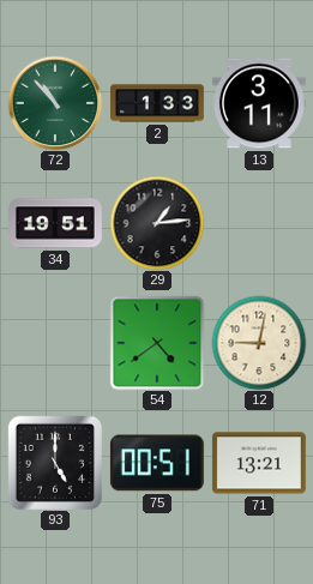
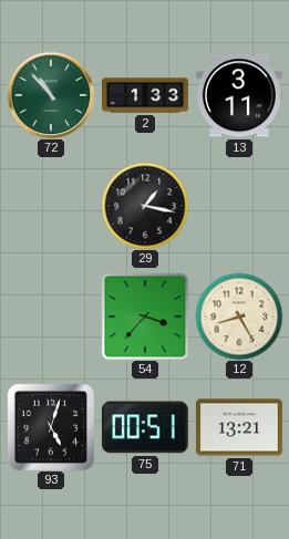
34: 19:51 -> none (56, 223)
29: 1:14 -> 1:17 (145, 206)
54: 4:39 -> 3:37 (145, 317)
12: 9:02 -> 8:25 (239, 317)
93: 5:00 -> 5:03 (51, 427)
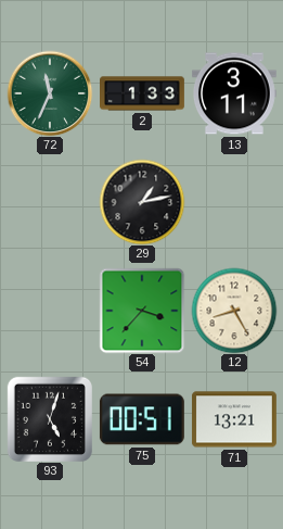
72: 10:53 -> 11:34 (50, 93)
29: 1:17 -> 1:13 (142, 202)
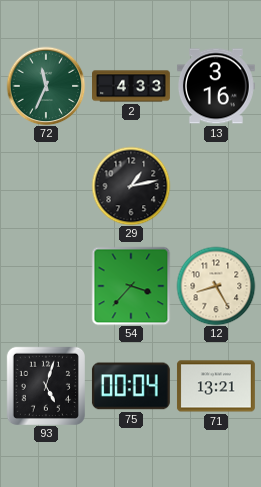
2: 1:33 -> 4:33 (132, 86)
13: 3:11 -> 3:16 (216, 86)
75: 00:51 -> 00:04 (131, 386)
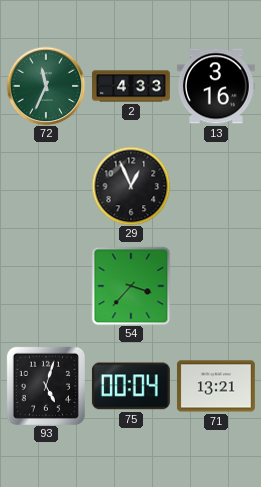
29: 1:13 -> 12:56 (131, 186)
12: 8:25 -> none (216, 286)
